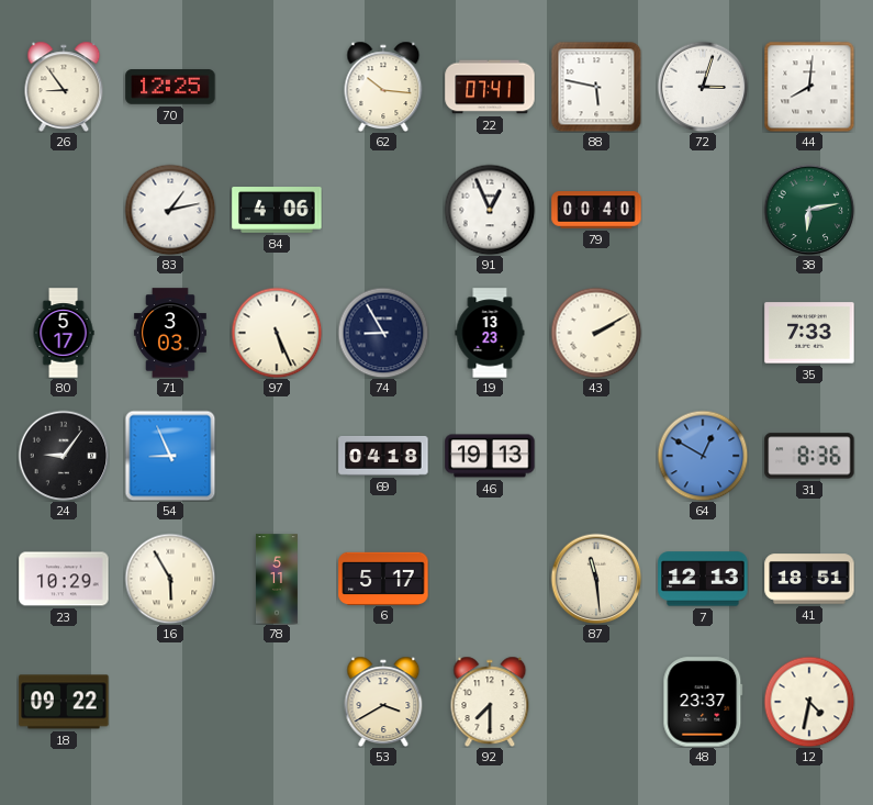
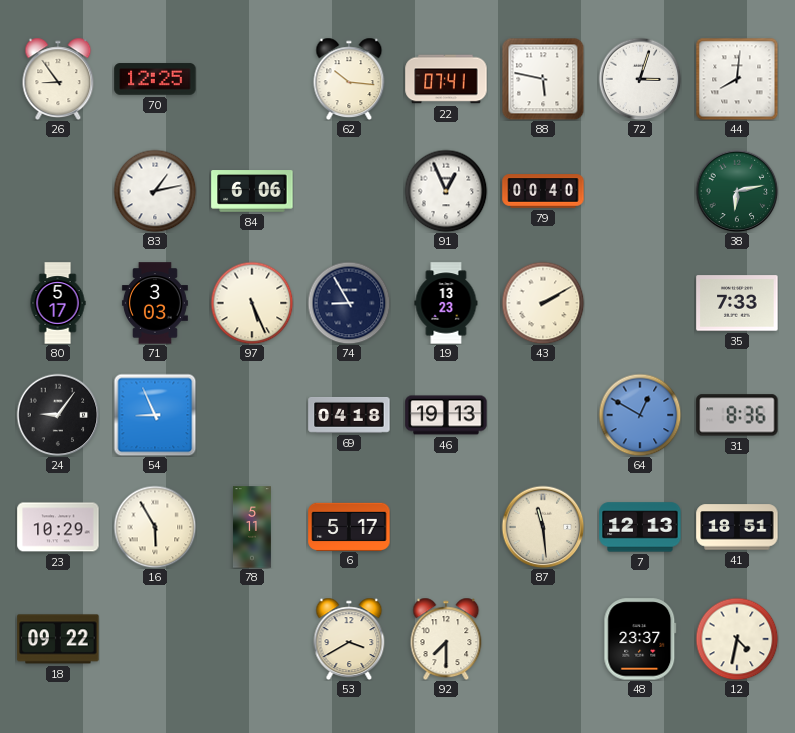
84: 4:06 -> 6:06 (252, 191)
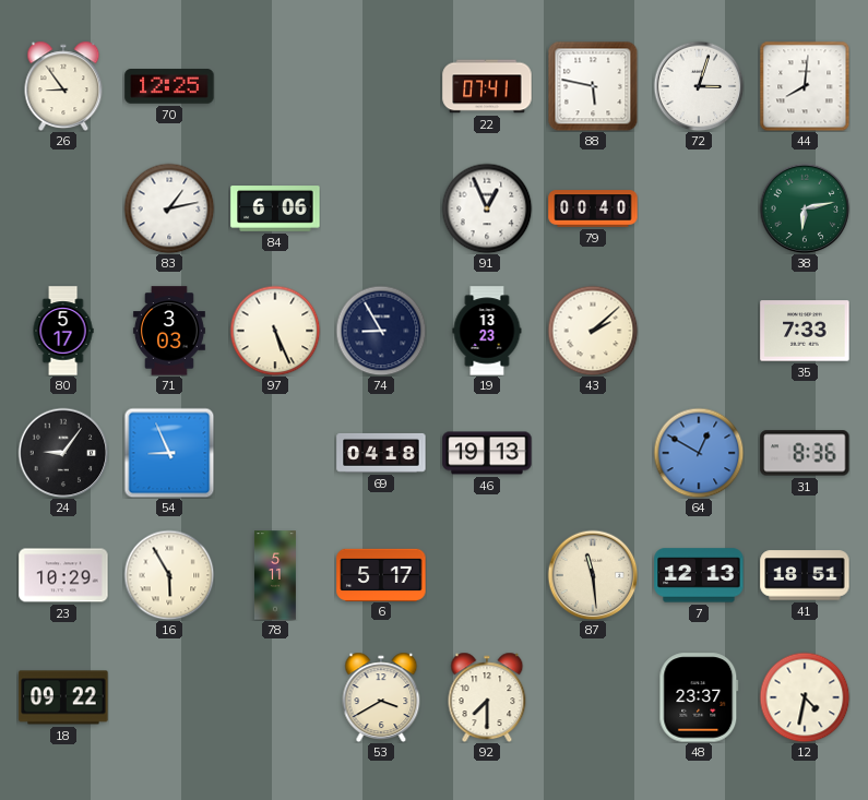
62: 10:16 -> none (349, 79)
43: 2:10 -> 2:08 (593, 331)
